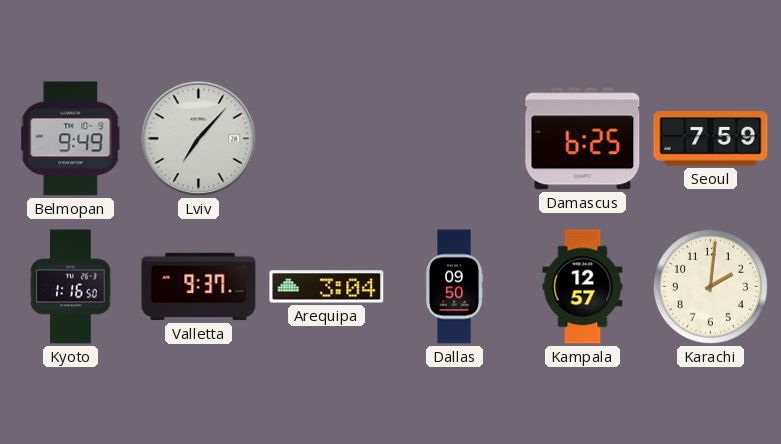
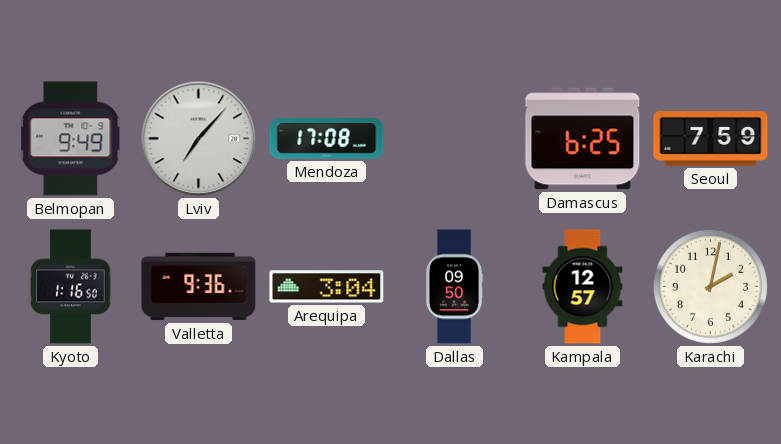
Mendoza: none -> 17:08 (327, 139)
Valletta: 9:37 -> 9:36 (199, 287)
Karachi: 2:01 -> 2:02 (710, 286)
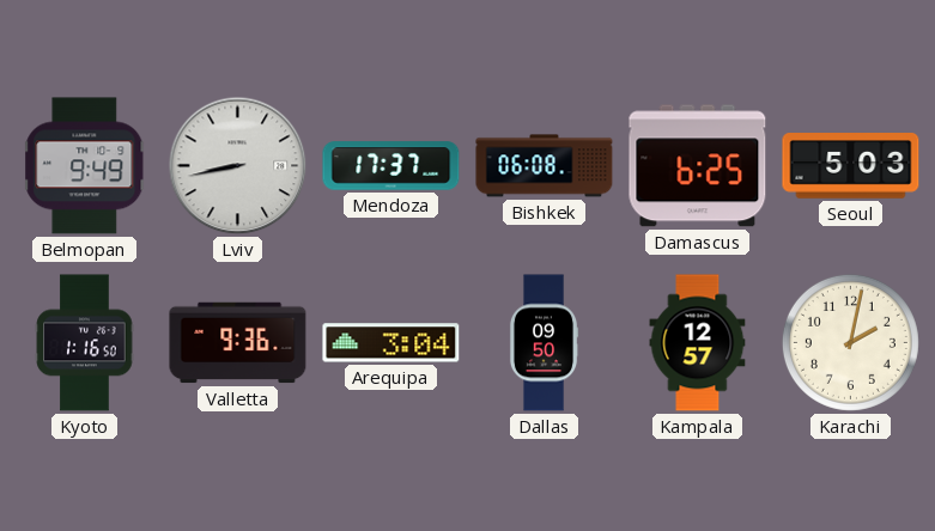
Lviv: 7:07 -> 8:43 (238, 166)
Mendoza: 17:08 -> 17:37 (391, 166)
Bishkek: none -> 06:08 (545, 166)
Seoul: 7:59 -> 5:03 (851, 166)
